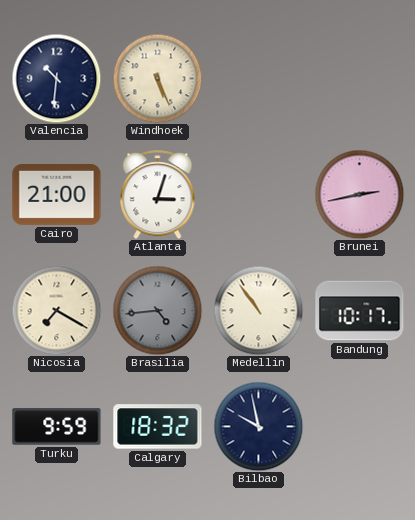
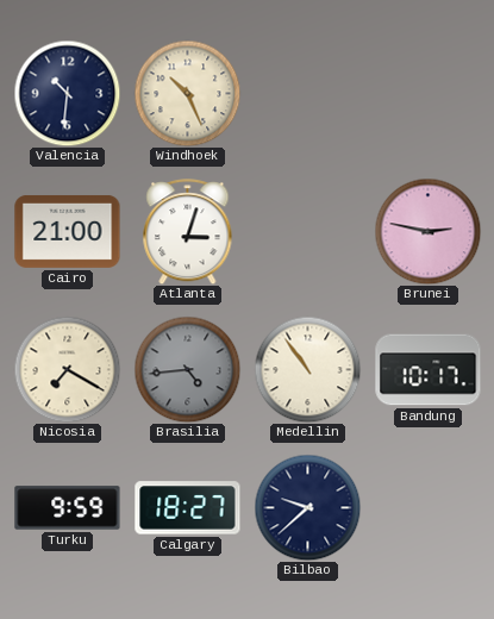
Windhoek: 5:26 -> 10:26 (187, 93)
Brunei: 2:43 -> 2:47 (427, 231)
Calgary: 18:32 -> 18:27 (188, 508)
Bilbao: 9:58 -> 9:38 (307, 507)
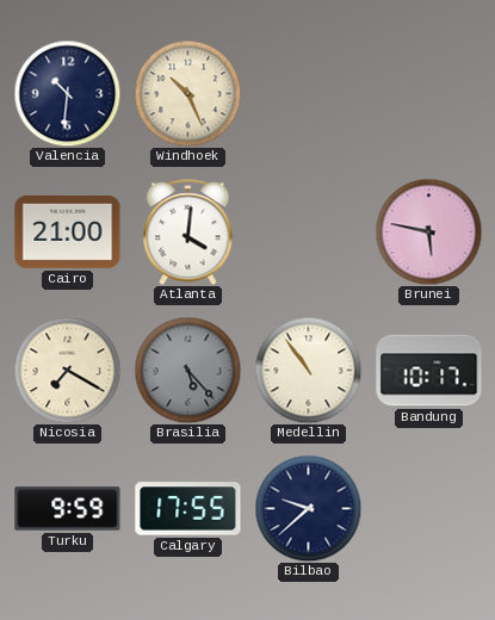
Atlanta: 3:03 -> 4:01 (188, 232)
Brunei: 2:47 -> 5:47 (428, 231)
Brasilia: 4:44 -> 5:23 (187, 370)
Calgary: 18:27 -> 17:55 (188, 509)
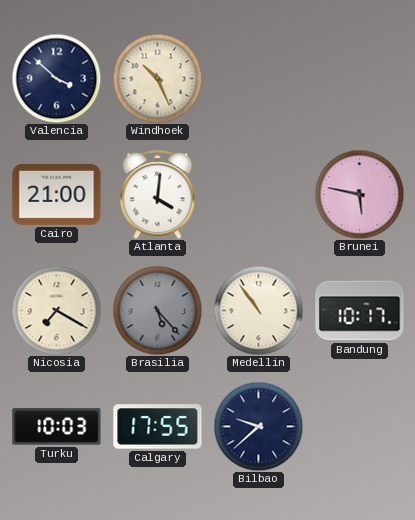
Valencia: 10:31 -> 3:52 (56, 78)
Turku: 9:59 -> 10:03 (57, 427)
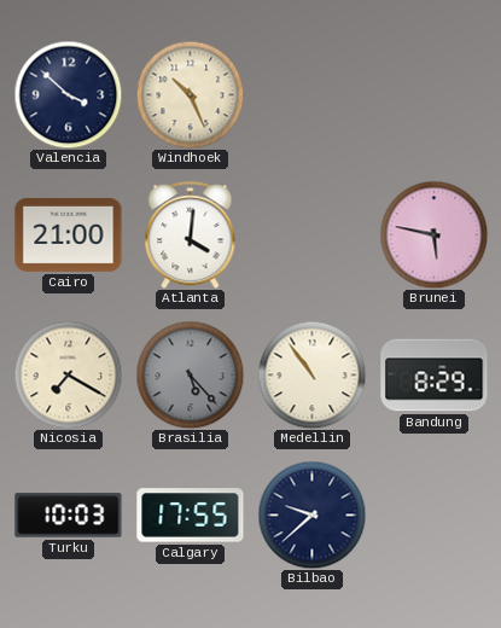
Bandung: 10:17 -> 8:29 (435, 376)
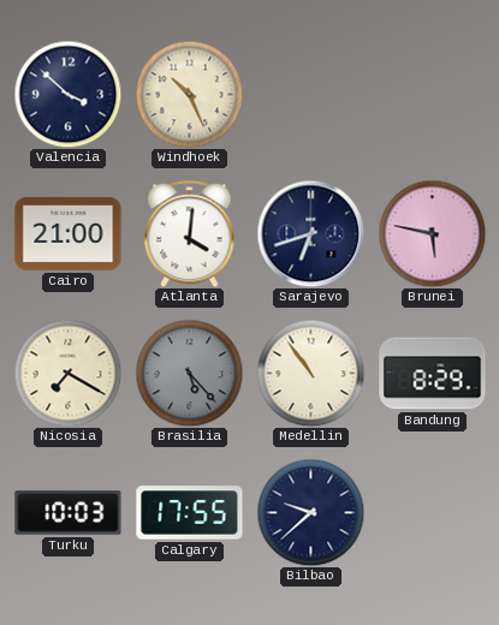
Sarajevo: none -> 6:42 (310, 233)
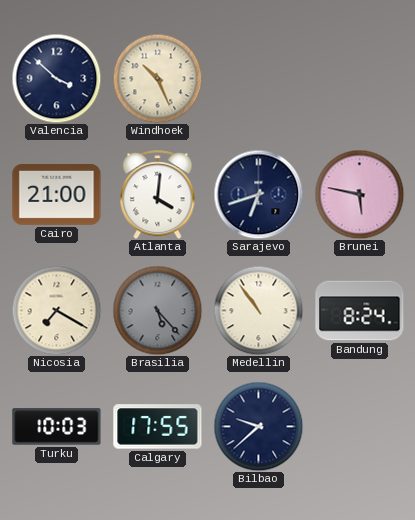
Bandung: 8:29 -> 8:24 (360, 311)
